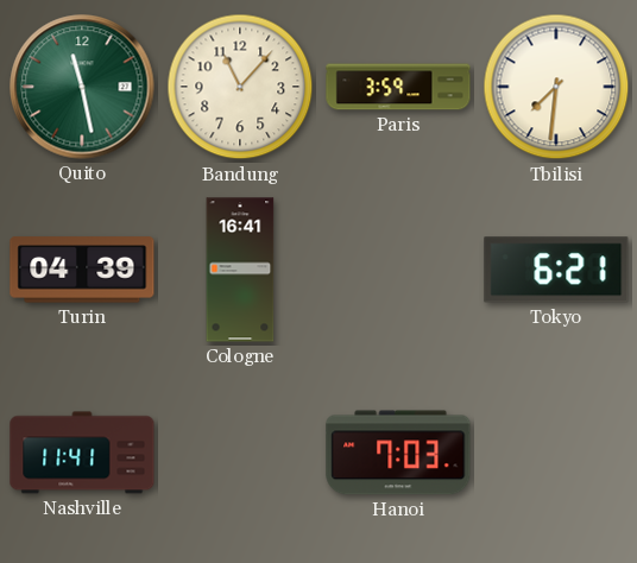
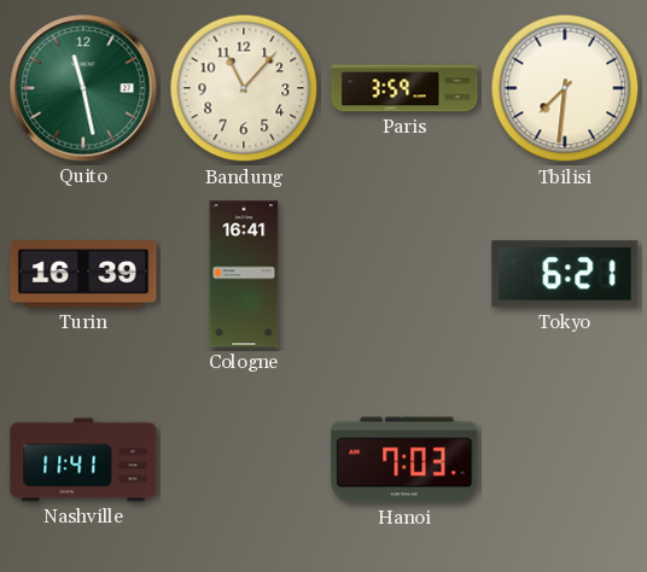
Turin: 04:39 -> 16:39 (83, 274)
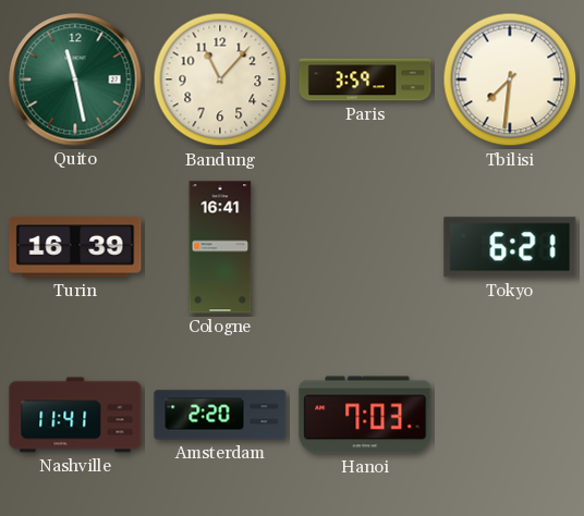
Amsterdam: none -> 2:20 (220, 415)
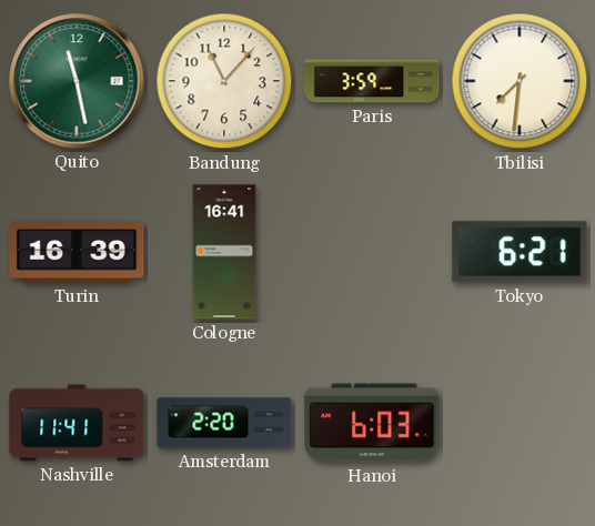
Hanoi: 7:03 -> 6:03 (372, 423)
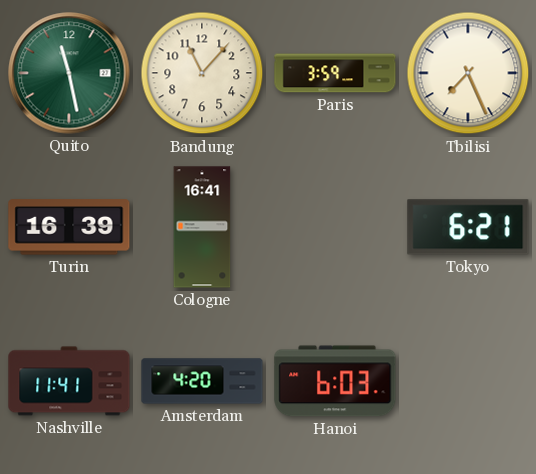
Tbilisi: 7:31 -> 7:26 (468, 73)
Amsterdam: 2:20 -> 4:20 (202, 381)
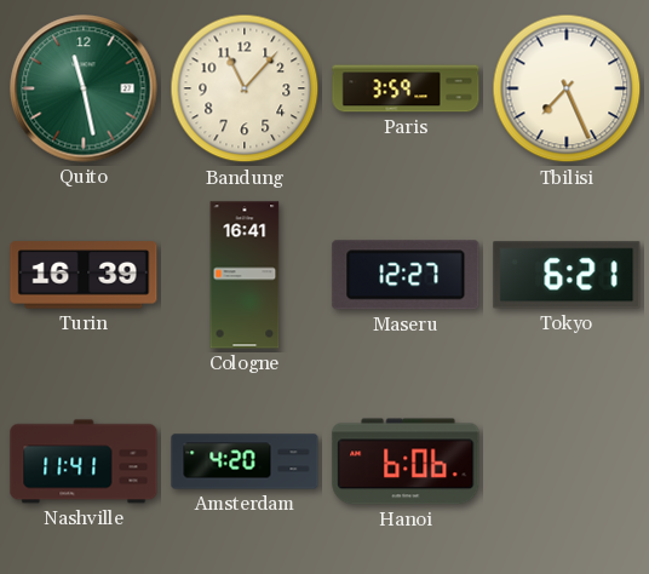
Maseru: none -> 12:27 (406, 275)
Hanoi: 6:03 -> 6:06 (406, 461)
